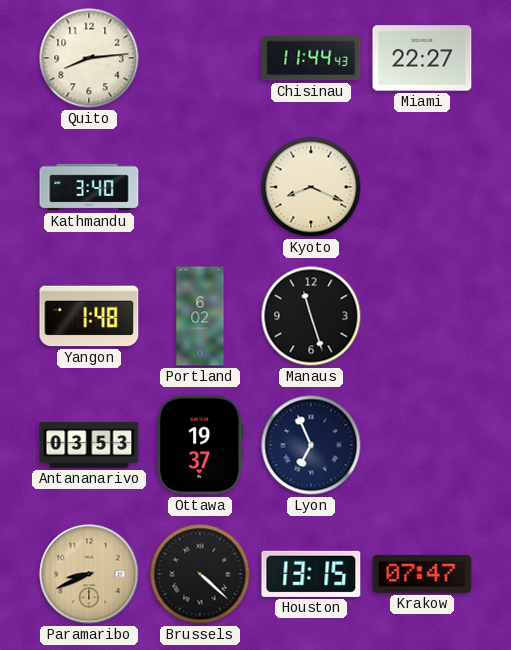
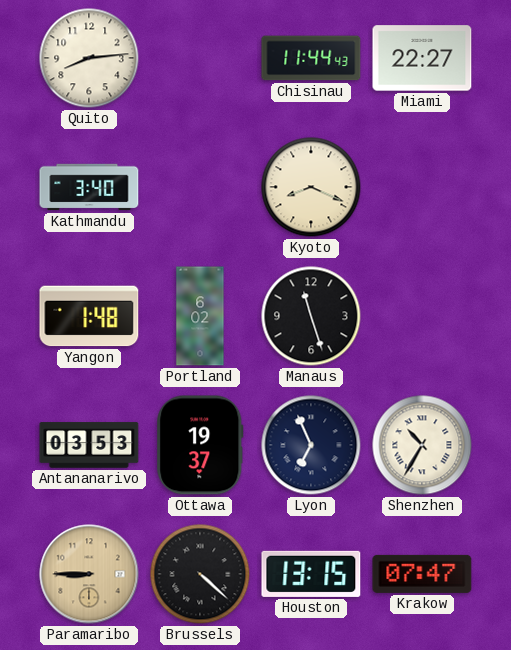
Shenzhen: none -> 10:35 (422, 445)
Paramaribo: 8:41 -> 8:45 (89, 574)
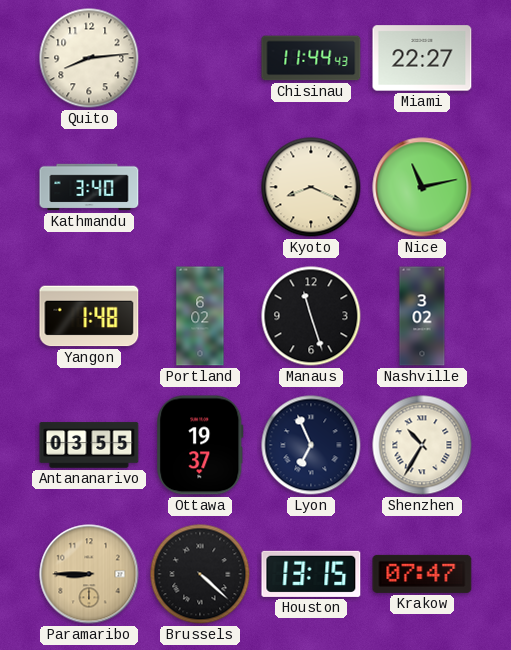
Nice: none -> 11:13 (422, 187)
Nashville: none -> 3:02 (422, 316)
Antananarivo: 03:53 -> 03:55 (89, 445)
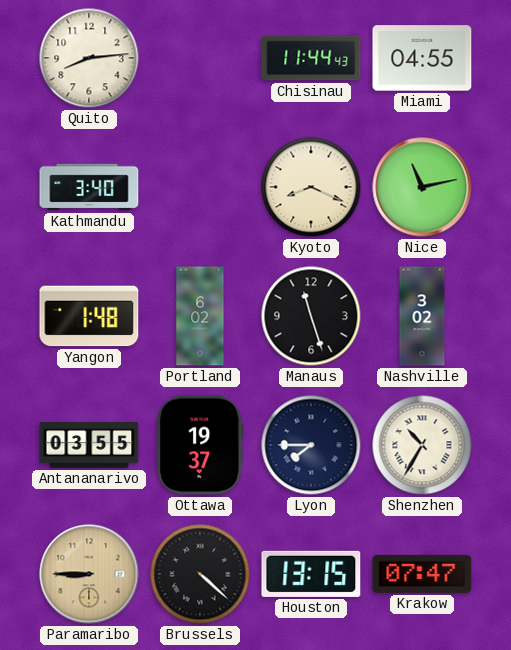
Miami: 22:27 -> 04:55 (422, 58)
Lyon: 6:56 -> 7:45 (311, 445)
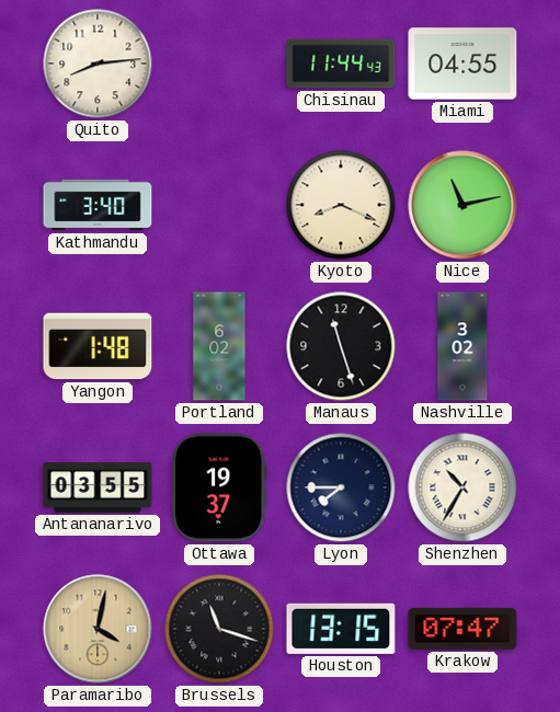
Paramaribo: 8:45 -> 4:02 (98, 629)
Brussels: 4:22 -> 11:18 (219, 629)
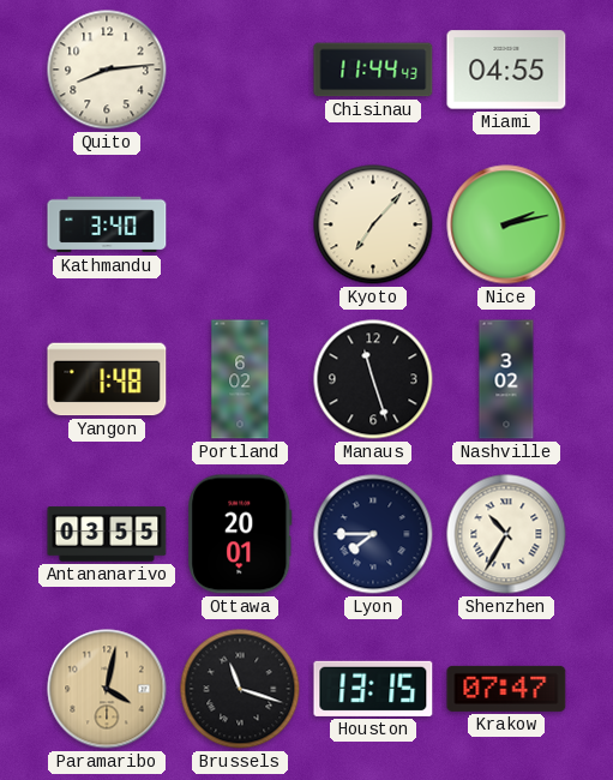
Kyoto: 8:19 -> 7:07 (373, 224)
Nice: 11:13 -> 2:13 (506, 224)
Ottawa: 19:37 -> 20:01 (240, 534)
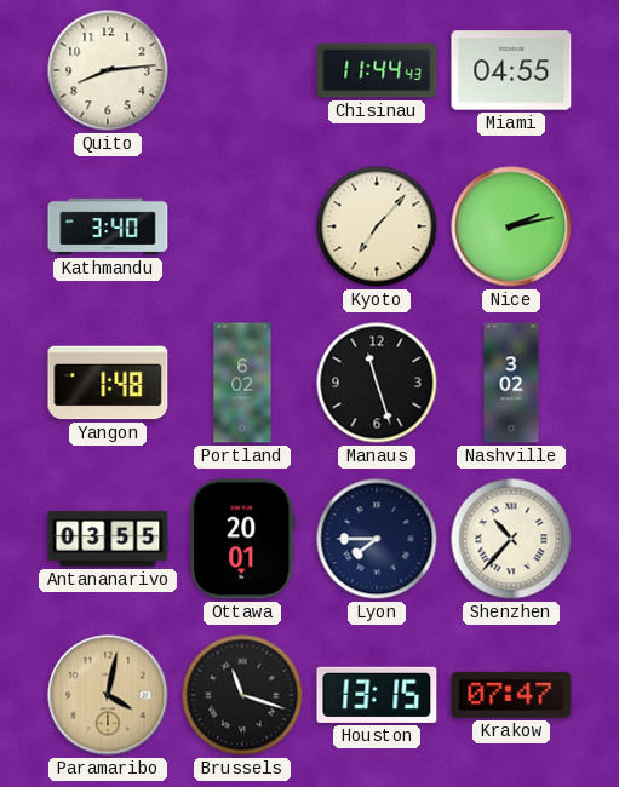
Shenzhen: 10:35 -> 10:37 (511, 539)
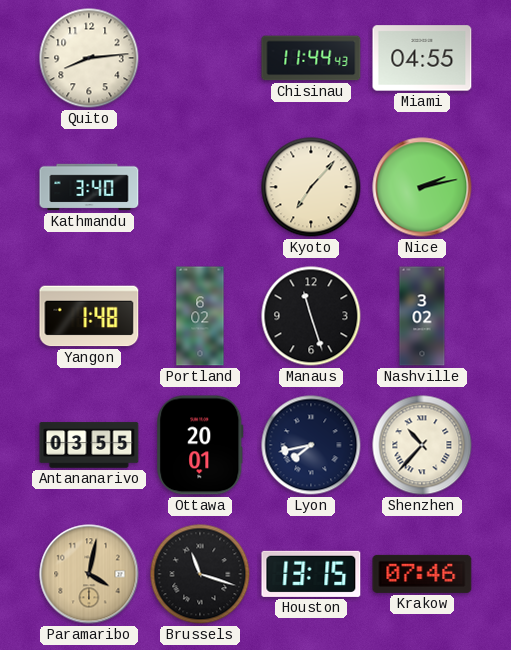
Lyon: 7:45 -> 7:43 (311, 445)
Krakow: 07:47 -> 07:46 (422, 574)
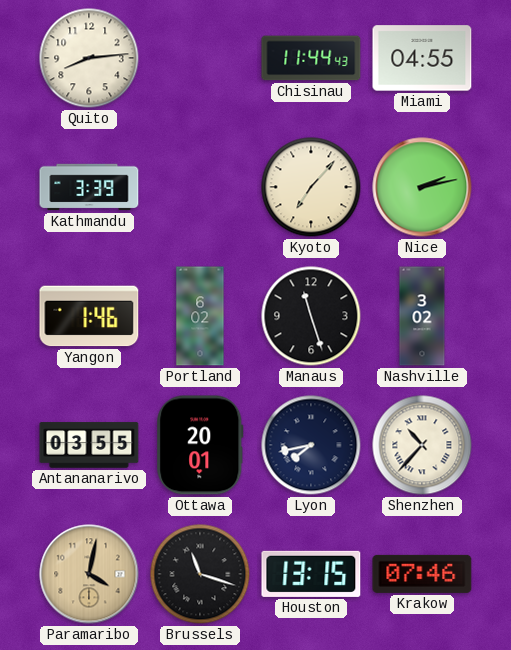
Kathmandu: 3:40 -> 3:39 (89, 187)
Yangon: 1:48 -> 1:46 (89, 316)
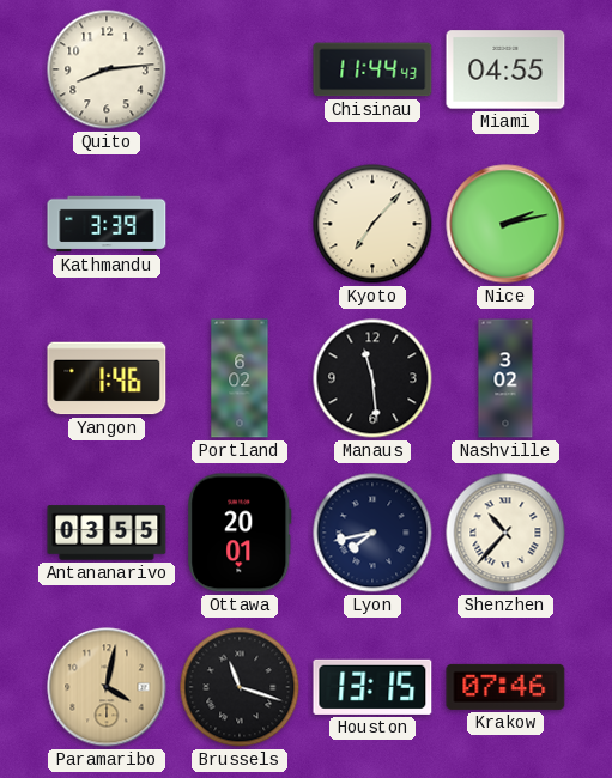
Manaus: 11:27 -> 11:29 (372, 378)
